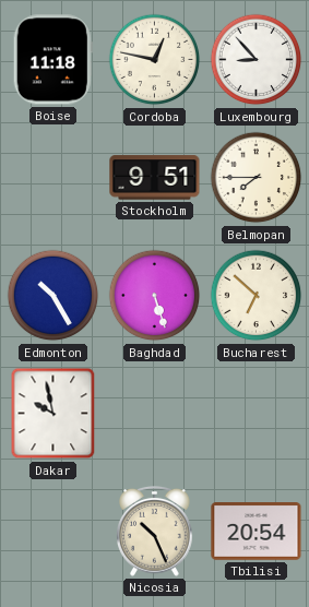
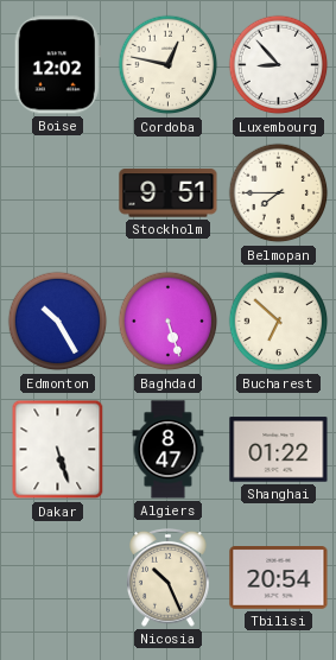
Boise: 11:18 -> 12:02 (57, 65)
Dakar: 9:58 -> 5:27 (58, 450)
Algiers: none -> 8:47 (169, 450)
Shanghai: none -> 01:22 (279, 450)
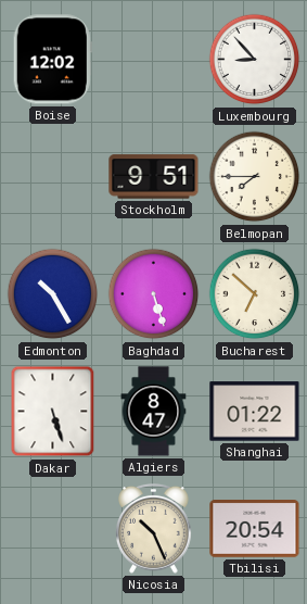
Cordoba: 12:47 -> none (169, 65)
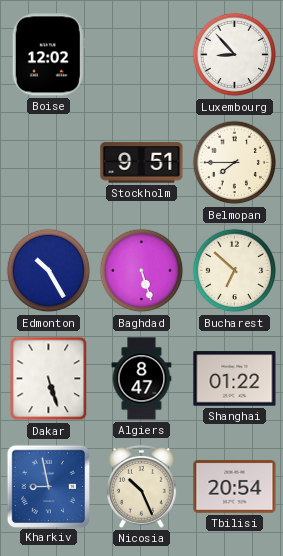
Kharkiv: none -> 8:58 (48, 486)
